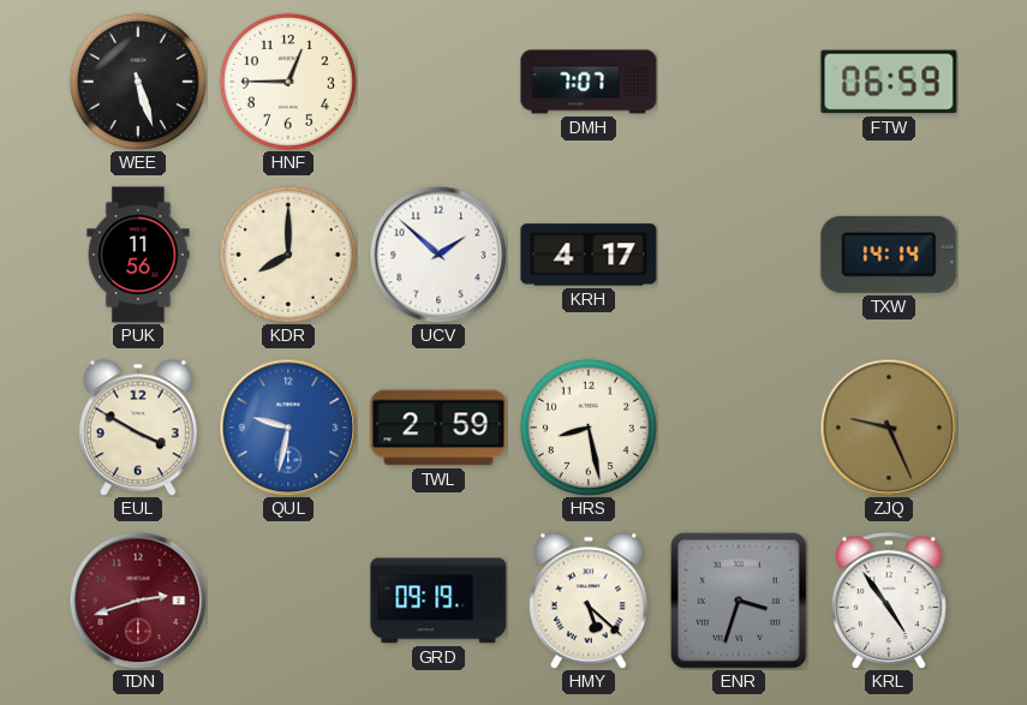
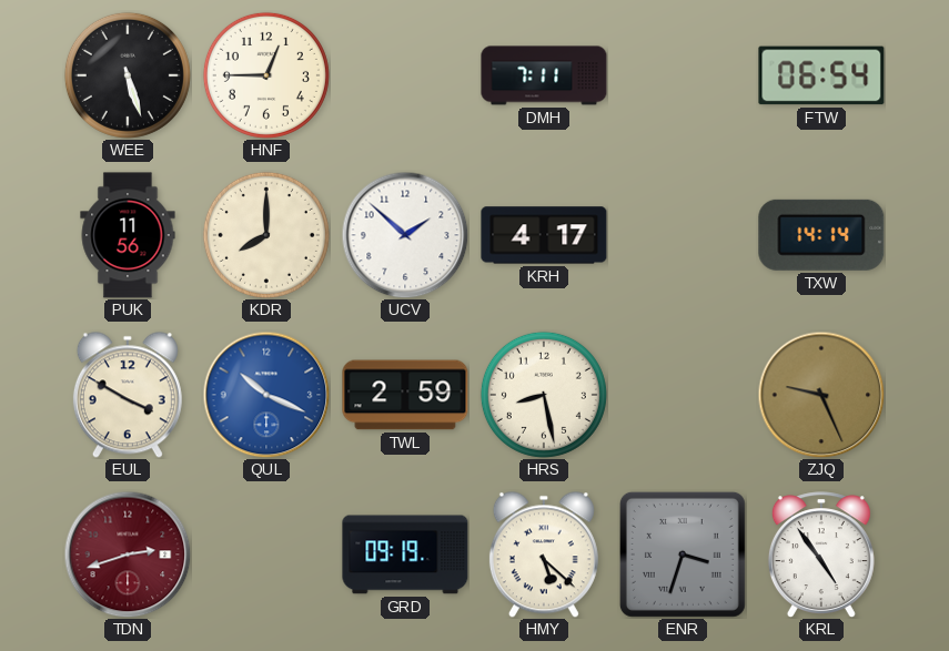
DMH: 7:07 -> 7:11 (544, 75)
FTW: 06:59 -> 06:54 (821, 75)
QUL: 9:32 -> 10:19 (266, 395)
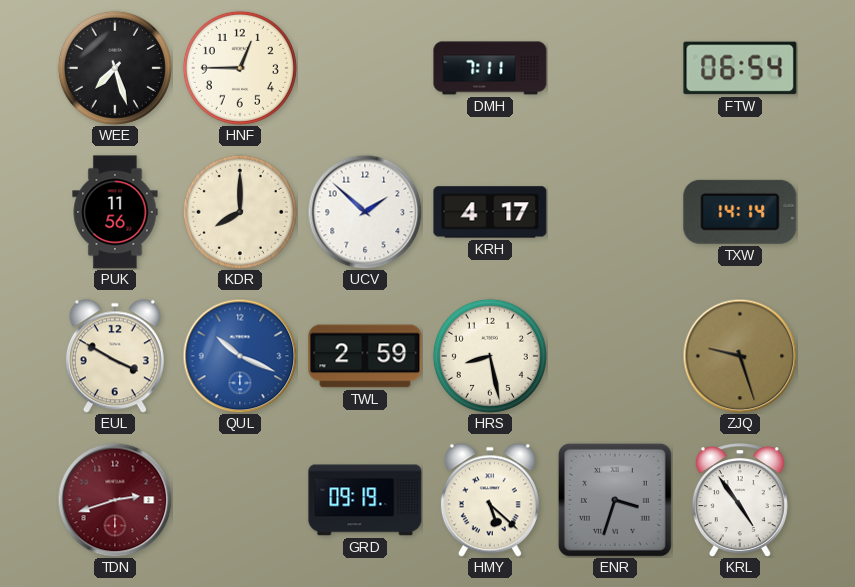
WEE: 5:27 -> 7:27 (115, 68)
ZJQ: 9:26 -> 9:27 (740, 356)
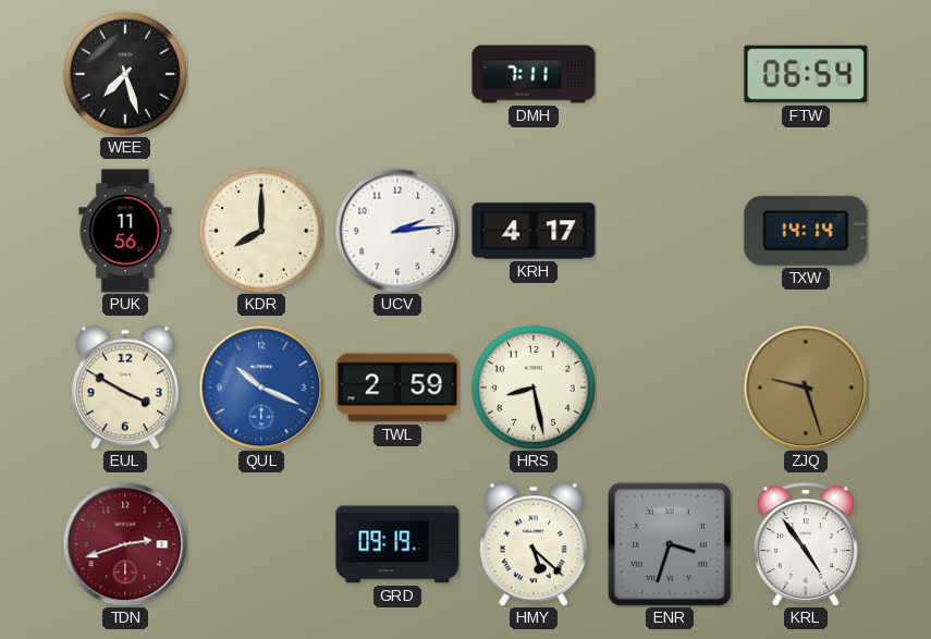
HNF: 12:45 -> none (240, 68)
UCV: 1:52 -> 2:14 (397, 231)
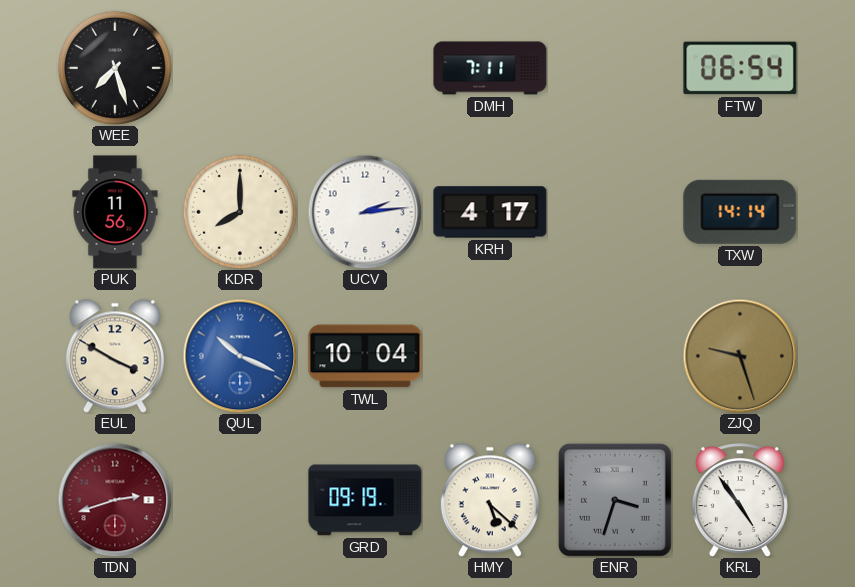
TWL: 2:59 -> 10:04 (365, 356)
HRS: 8:28 -> none (534, 388)
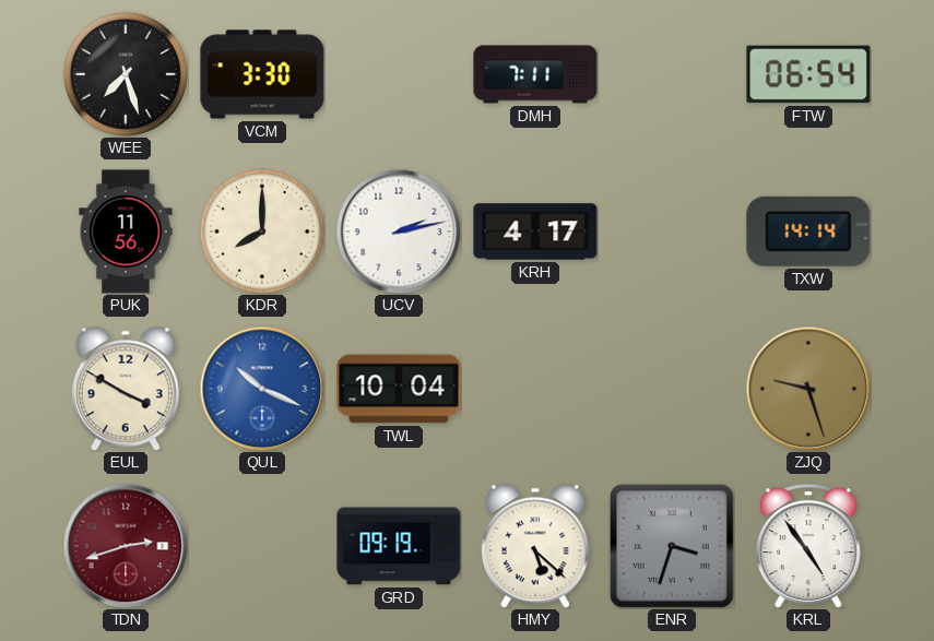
VCM: none -> 3:30 (262, 74)
UCV: 2:14 -> 2:13 (399, 232)
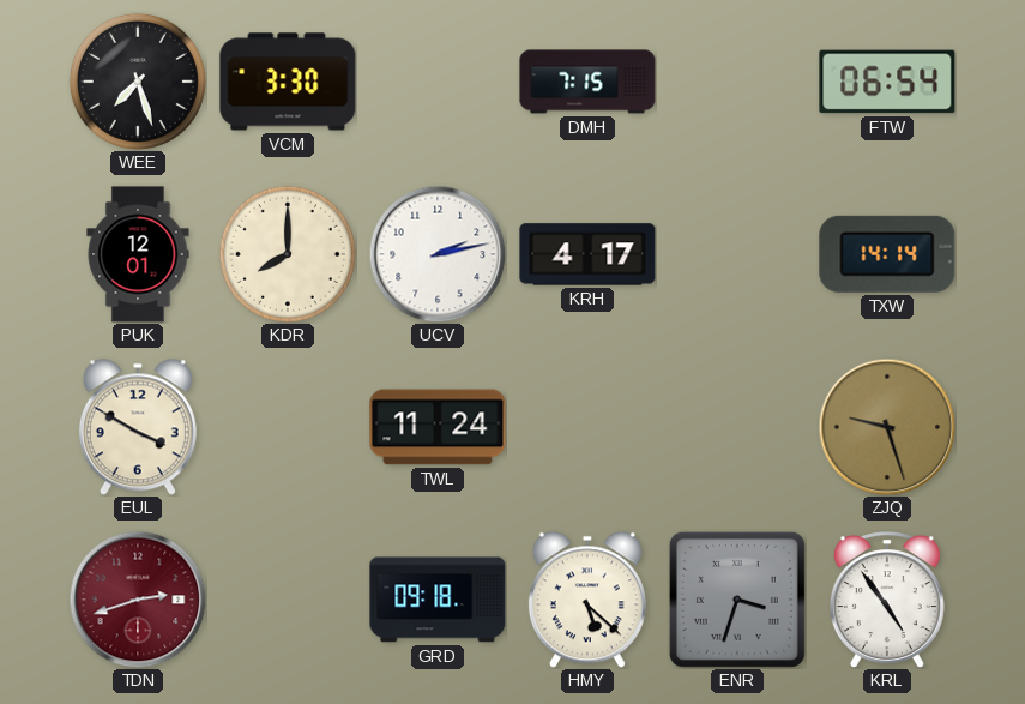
DMH: 7:11 -> 7:15 (587, 82)
PUK: 11:56 -> 12:01 (138, 254)
QUL: 10:19 -> none (262, 389)
TWL: 10:04 -> 11:24 (438, 427)
GRD: 09:19 -> 09:18 (438, 600)
